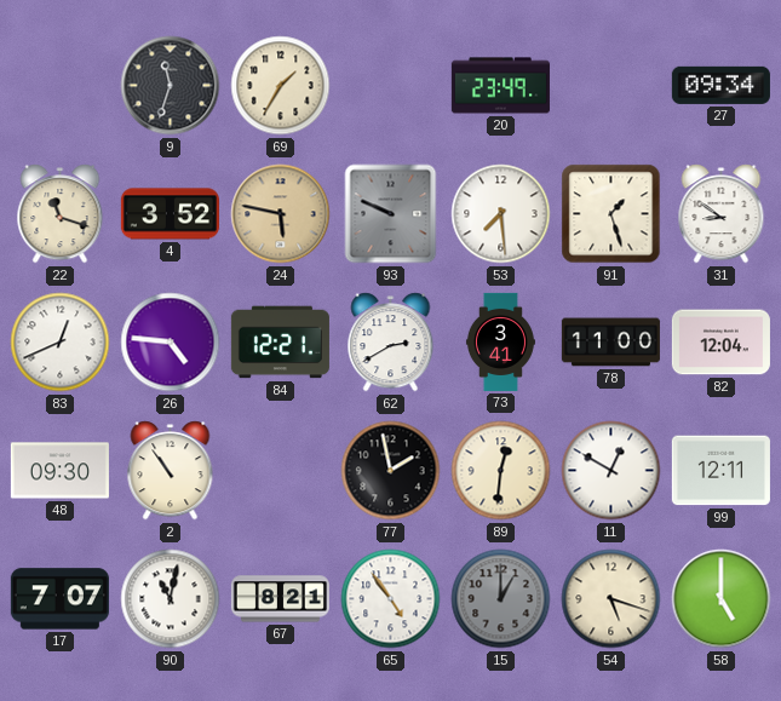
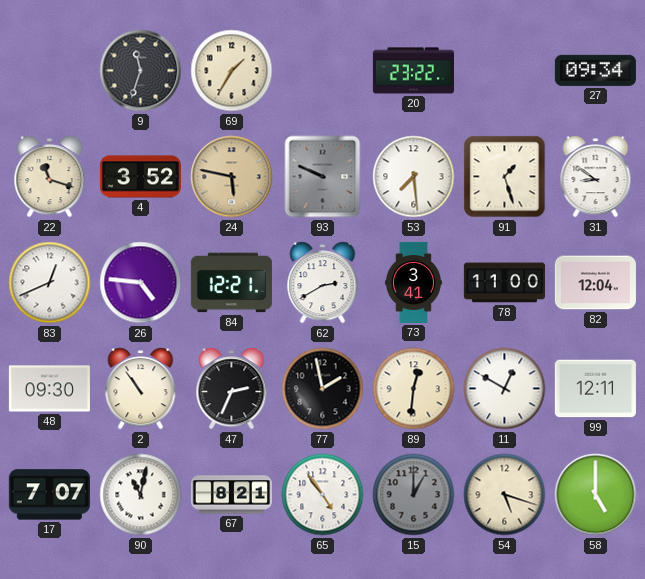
20: 23:49 -> 23:22 (413, 71)
47: none -> 2:34 (232, 389)
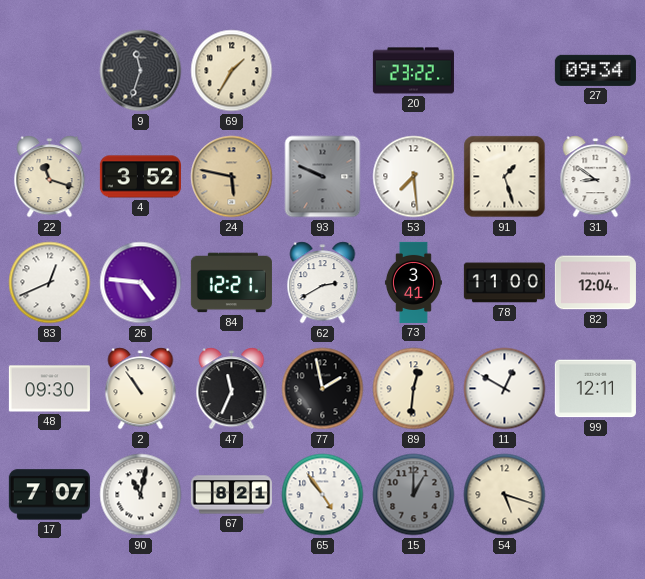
47: 2:34 -> 11:34 (232, 389)
58: 5:00 -> none (596, 495)
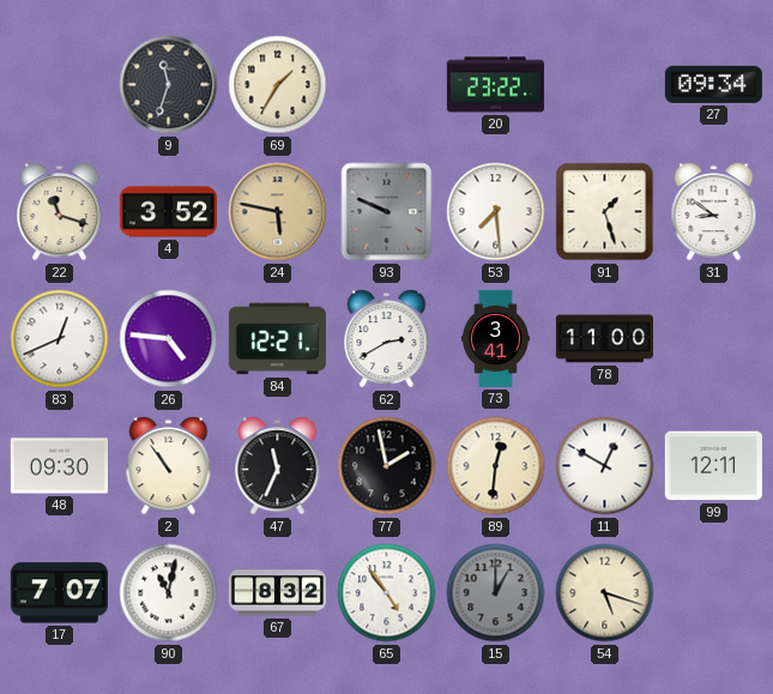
82: 12:04 -> none (595, 283)
67: 8:21 -> 8:32 (277, 593)
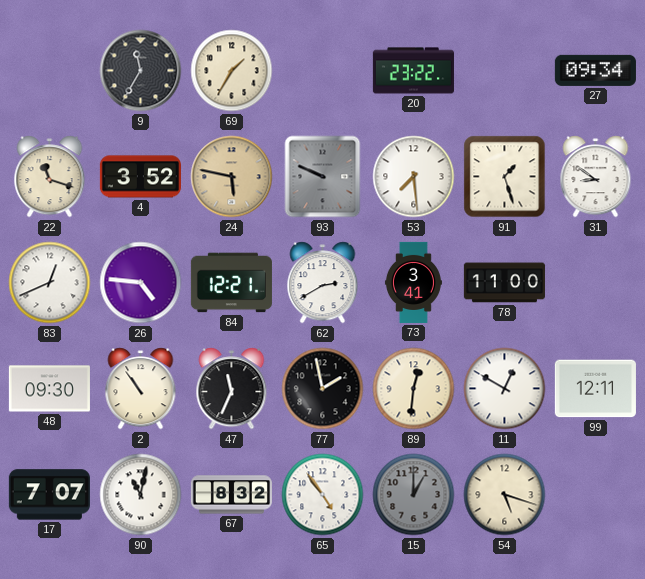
9: 11:33 -> 11:35 (141, 71)
